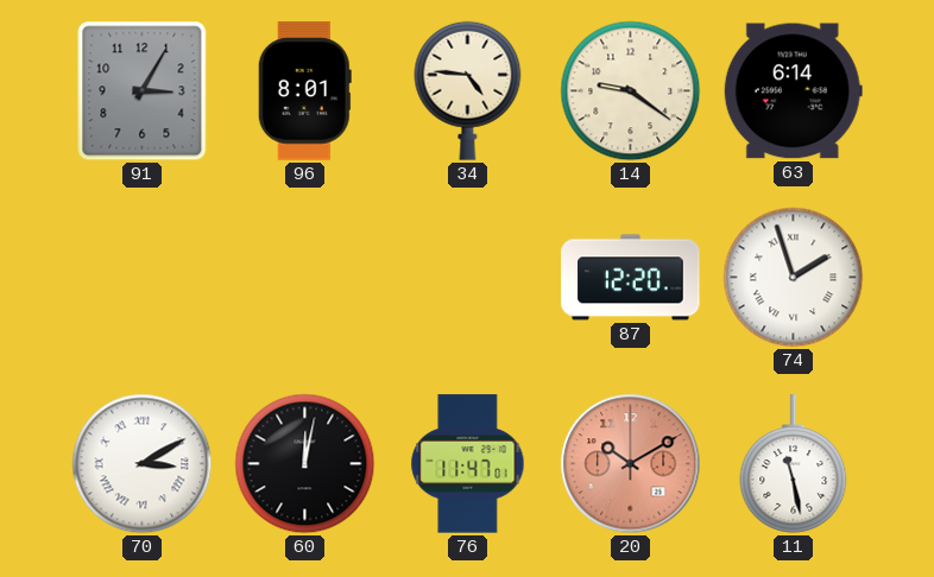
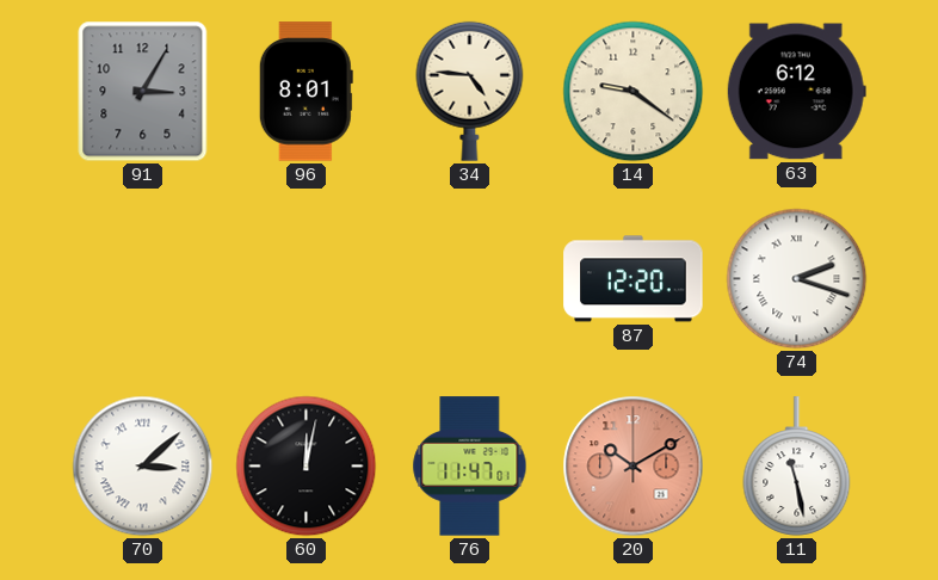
63: 6:14 -> 6:12 (796, 92)
74: 1:57 -> 2:18 (797, 279)
70: 3:10 -> 3:08 (143, 467)
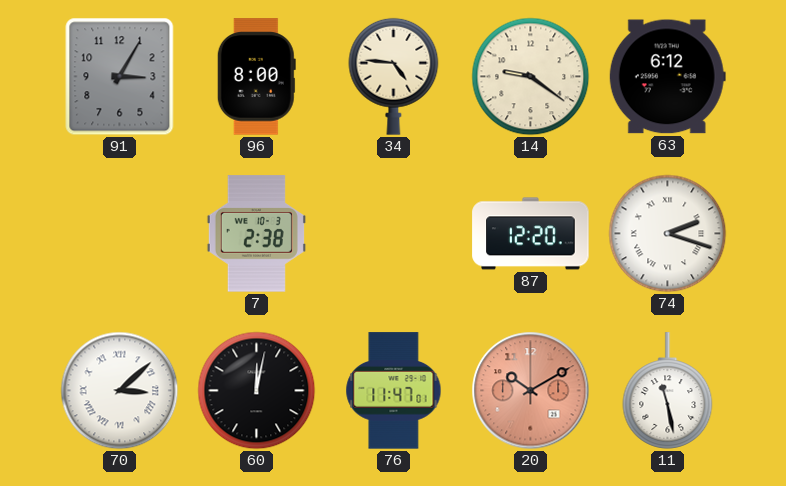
96: 8:01 -> 8:00 (256, 77)
7: none -> 2:38 (256, 234)
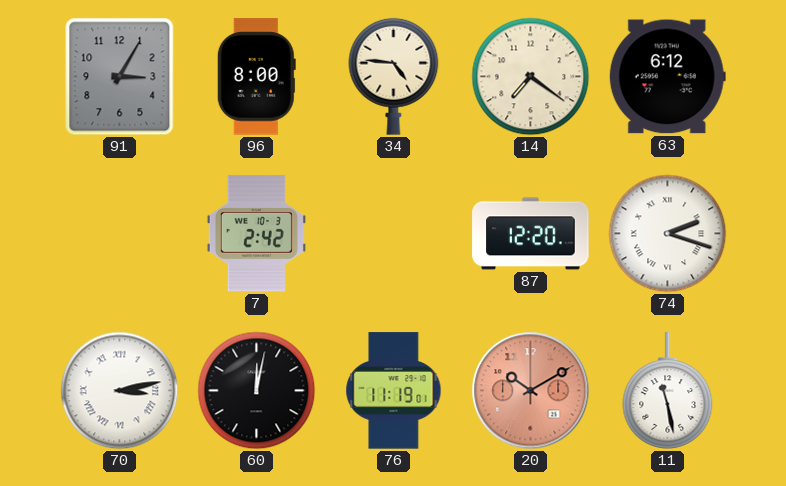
14: 9:21 -> 7:21 (531, 77)
7: 2:38 -> 2:42 (256, 234)
70: 3:08 -> 3:13 (120, 391)
76: 11:47 -> 11:19 (394, 391)
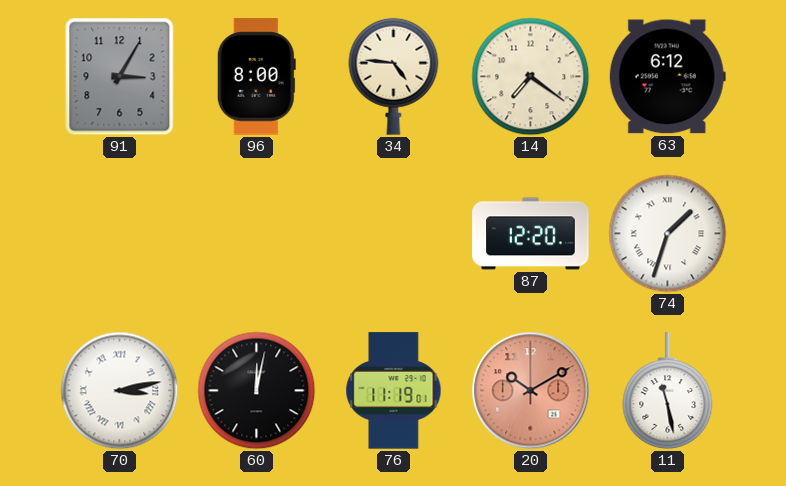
7: 2:42 -> none (256, 234)
74: 2:18 -> 1:33 (668, 234)
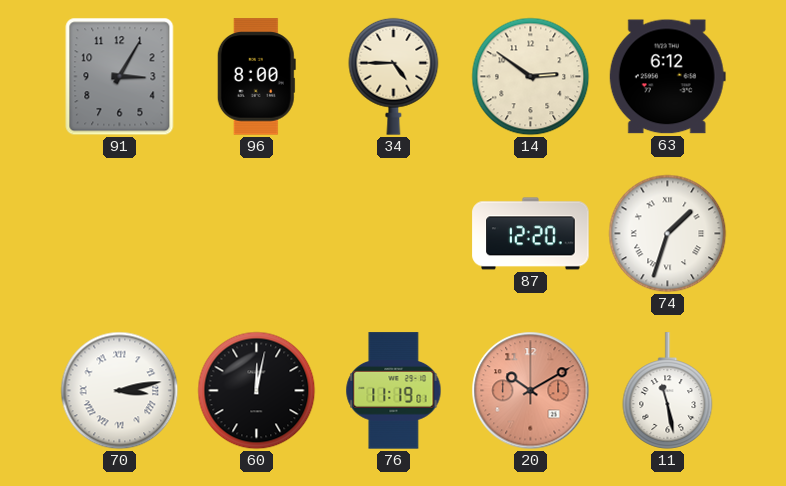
34: 4:46 -> 4:45 (394, 76)
14: 7:21 -> 2:51 (531, 77)
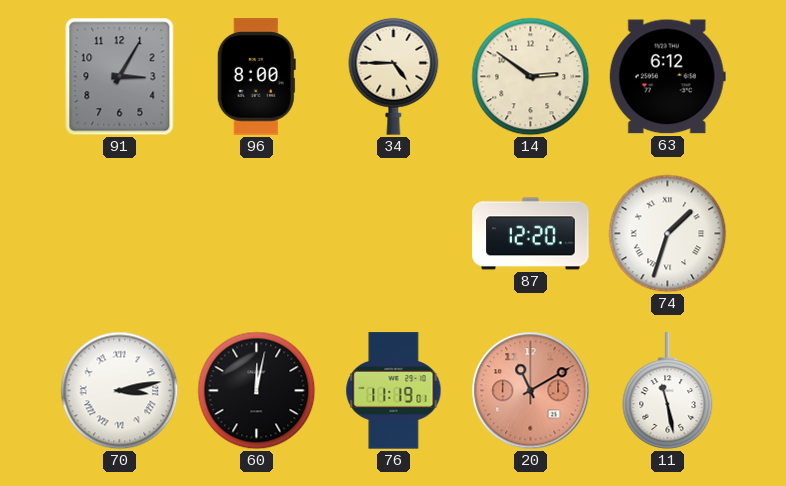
20: 10:10 -> 11:10 (531, 391)
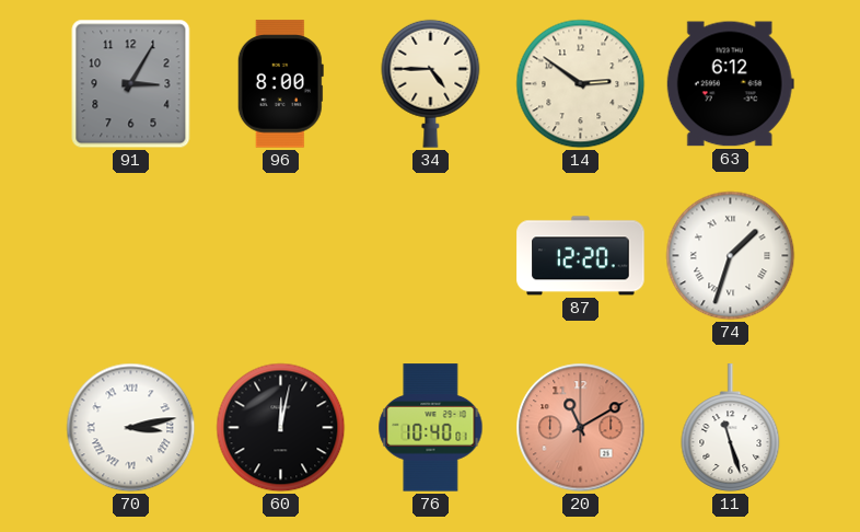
76: 11:19 -> 10:40 (431, 428)
11: 11:28 -> 11:27 (731, 428)
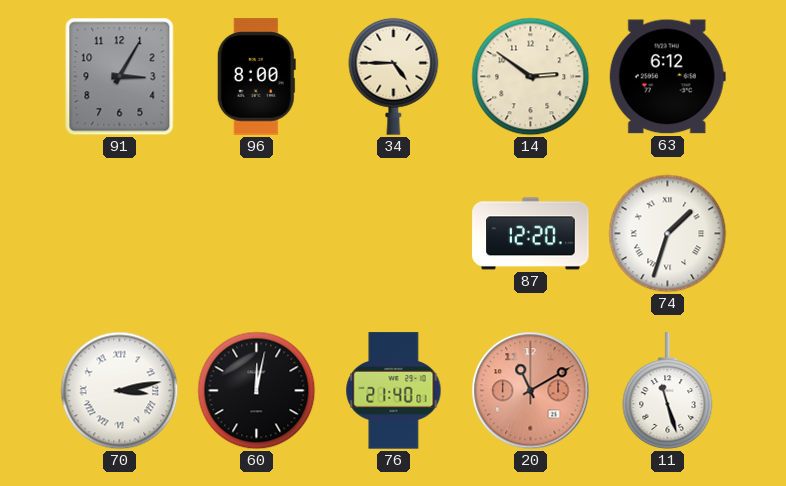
76: 10:40 -> 21:40 (394, 391)
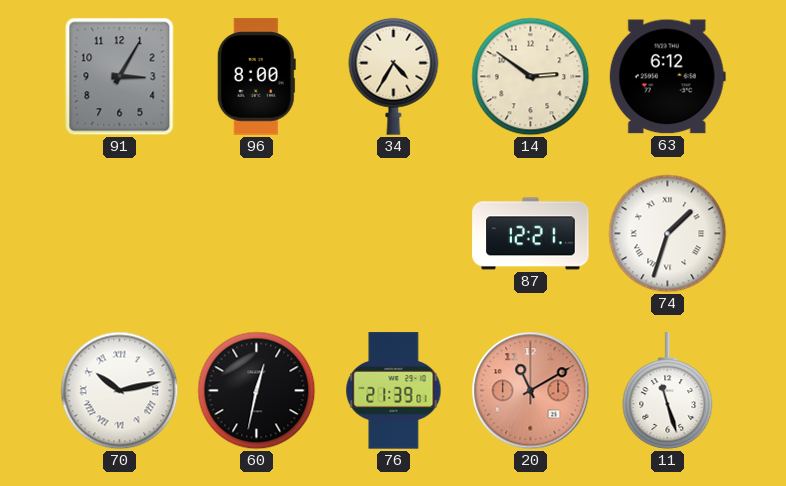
34: 4:45 -> 4:35 (394, 76)
87: 12:20 -> 12:21 (531, 234)
70: 3:13 -> 10:13 (120, 391)
60: 12:02 -> 12:32 (257, 391)
76: 21:40 -> 21:39 (394, 391)
